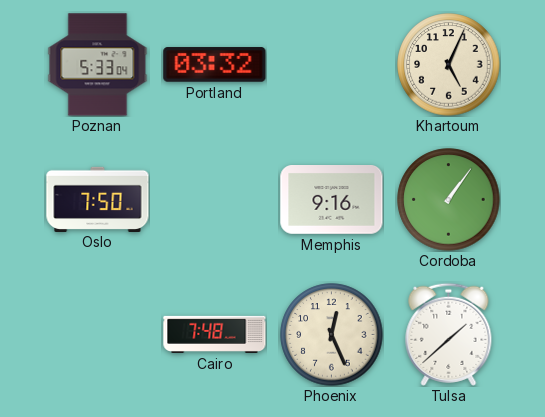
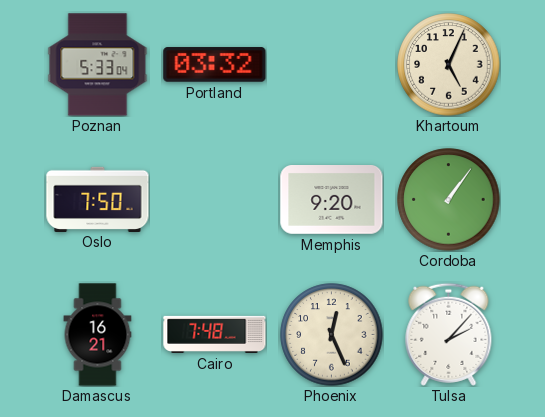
Memphis: 9:16 -> 9:20 (332, 200)
Damascus: none -> 16:21 (98, 335)
Tulsa: 1:38 -> 2:07 (449, 334)
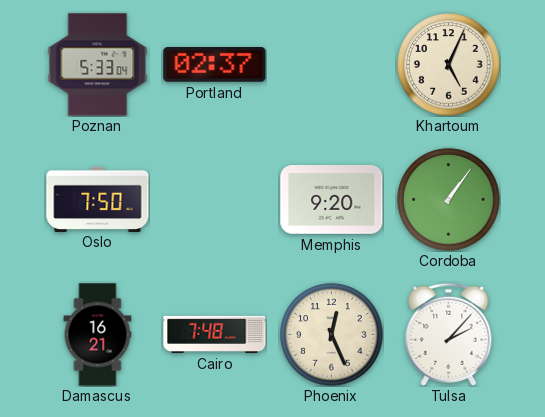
Portland: 03:32 -> 02:37 (215, 65)
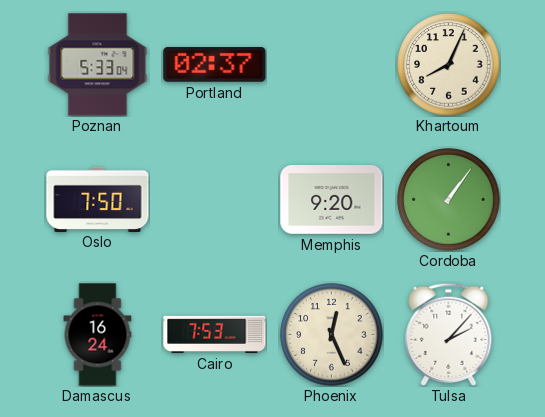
Khartoum: 5:04 -> 8:04 (449, 65)
Damascus: 16:21 -> 16:24 (98, 335)
Cairo: 7:48 -> 7:53 (215, 334)
